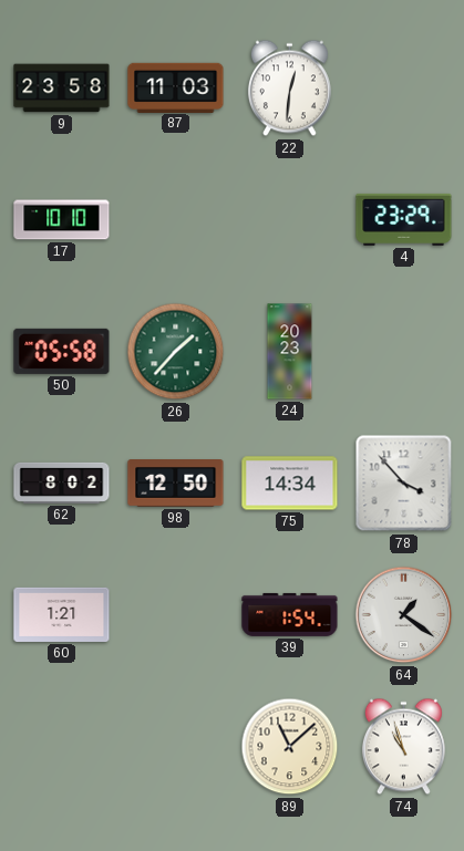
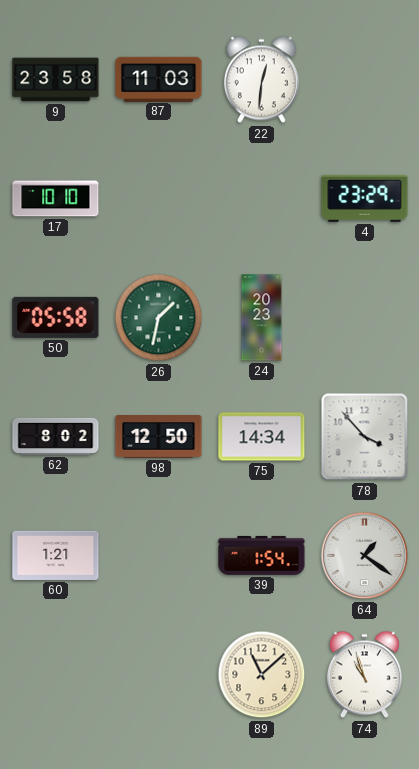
26: 1:37 -> 1:32 (159, 318)
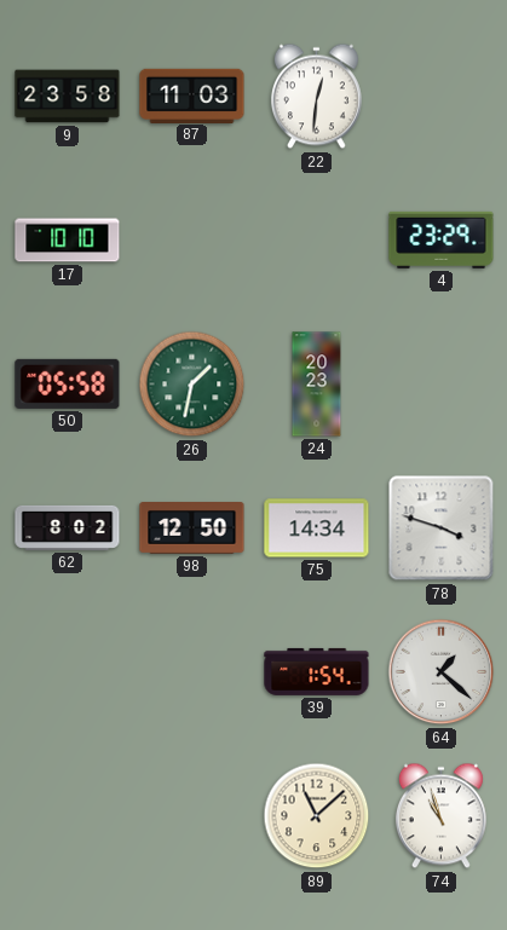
78: 3:53 -> 3:48 (442, 528)
60: 1:21 -> none (56, 555)
64: 1:21 -> 1:22 (442, 672)
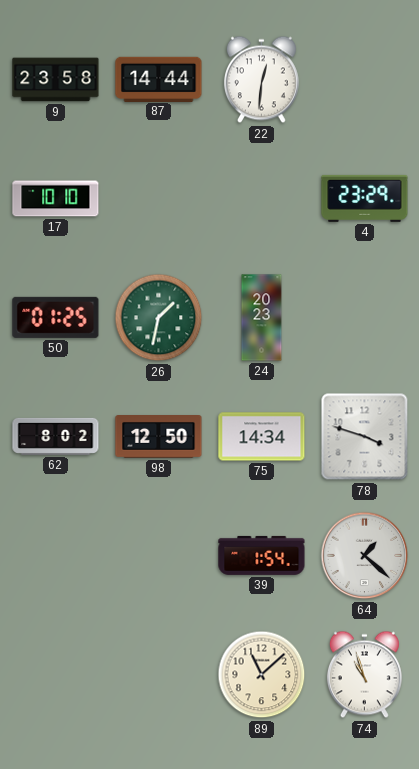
87: 11:03 -> 14:44 (159, 79)
50: 05:58 -> 01:25 (56, 317)
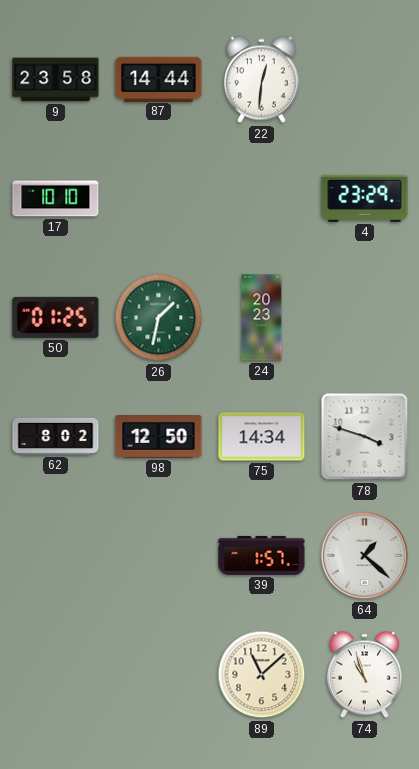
39: 1:54 -> 1:57 (262, 555)
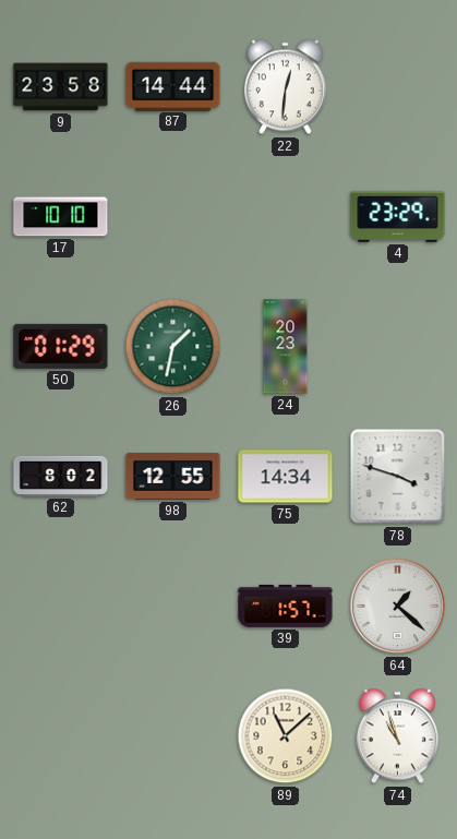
50: 01:25 -> 01:29 (61, 346)
98: 12:50 -> 12:55 (173, 477)
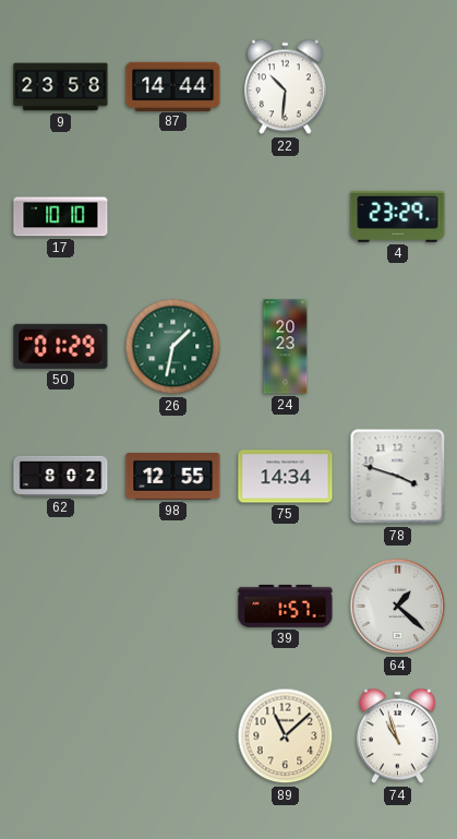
22: 12:31 -> 10:31 (285, 87)
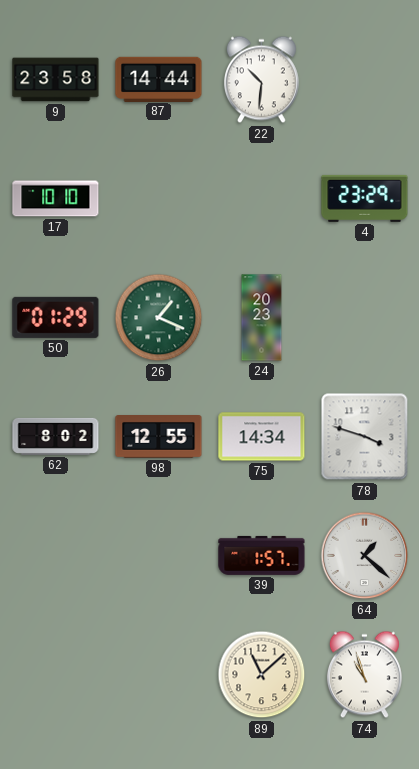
26: 1:32 -> 1:19 (159, 318)
